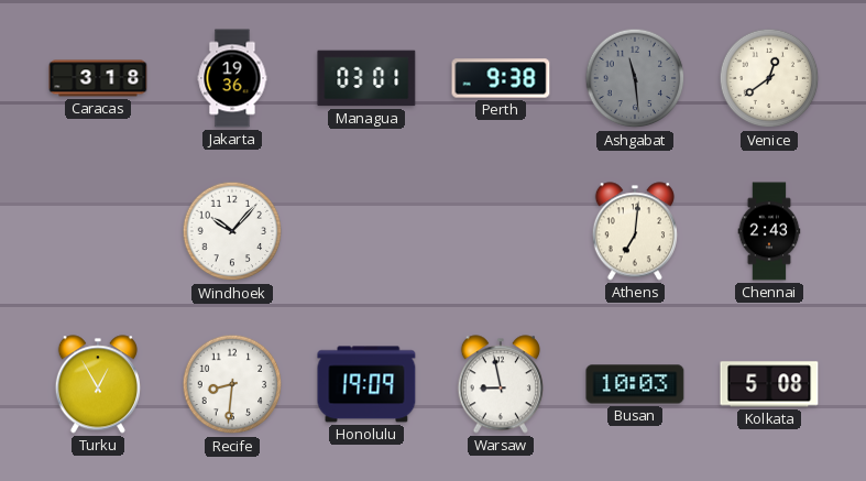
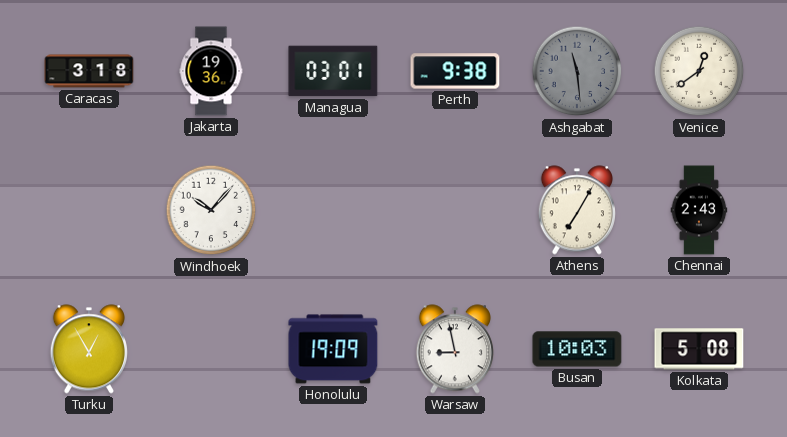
Athens: 7:01 -> 7:05 (577, 210)
Recife: 8:31 -> none (232, 384)
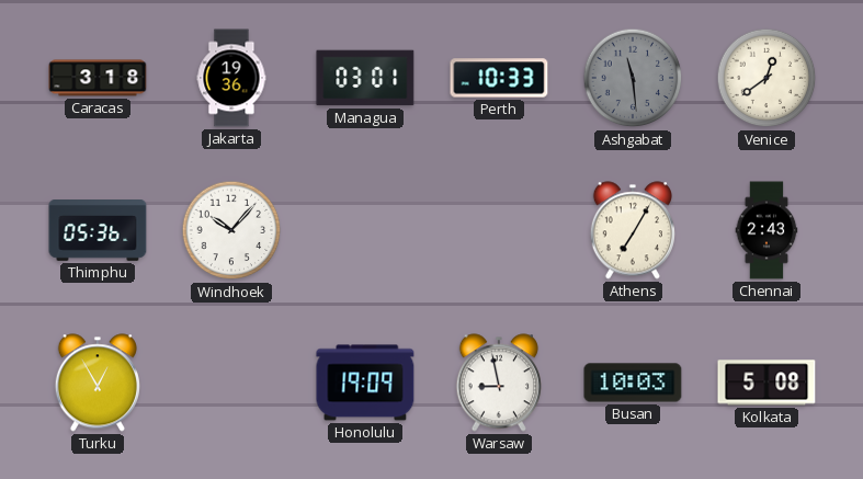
Perth: 9:38 -> 10:33 (499, 78)
Thimphu: none -> 05:36 (98, 231)
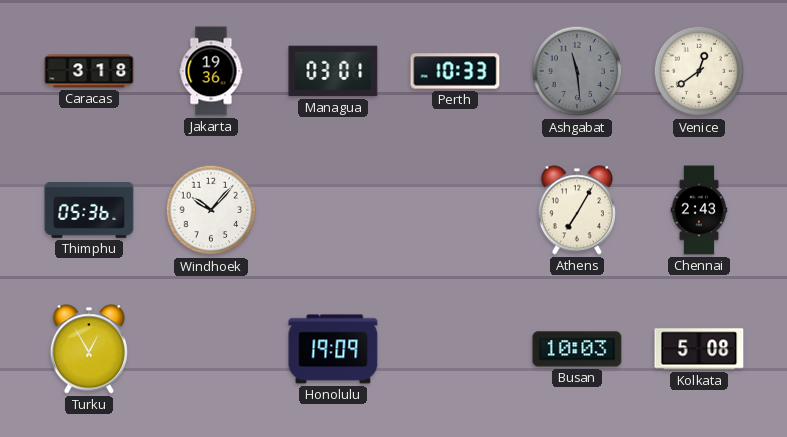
Warsaw: 8:58 -> none (499, 383)
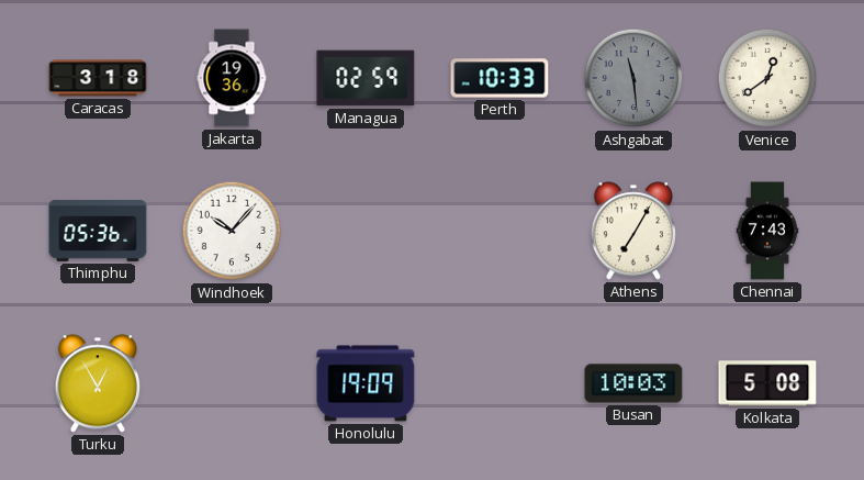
Managua: 03:01 -> 02:59 (366, 78)
Chennai: 2:43 -> 7:43 (767, 231)
